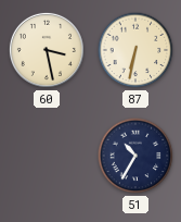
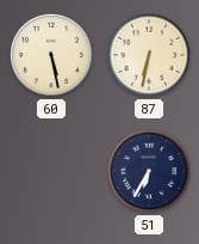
60: 3:28 -> 5:28 (51, 55)
51: 10:35 -> 6:35 (149, 171)
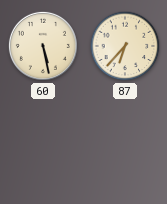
87: 6:32 -> 6:37 (125, 46)
51: 6:35 -> none (149, 171)
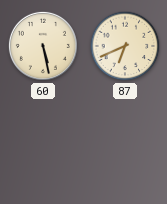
87: 6:37 -> 6:41 (125, 46)
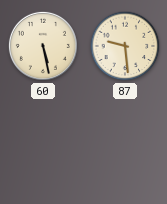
87: 6:41 -> 9:29 (125, 46)
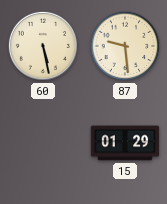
15: none -> 01:29 (125, 143)
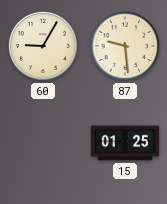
60: 5:28 -> 9:05 (43, 46)
15: 01:29 -> 01:25 (125, 143)
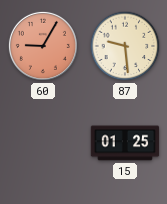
60 dial: cream -> salmon (43, 46)
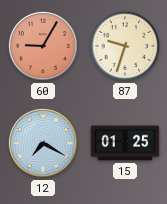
87: 9:29 -> 9:33 (125, 46)
12: none -> 7:20 (43, 143)
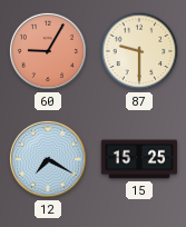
87: 9:33 -> 9:30 (139, 51)
15: 01:25 -> 15:25 (139, 159)
